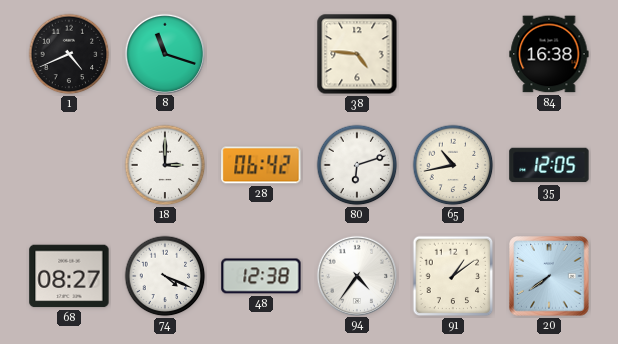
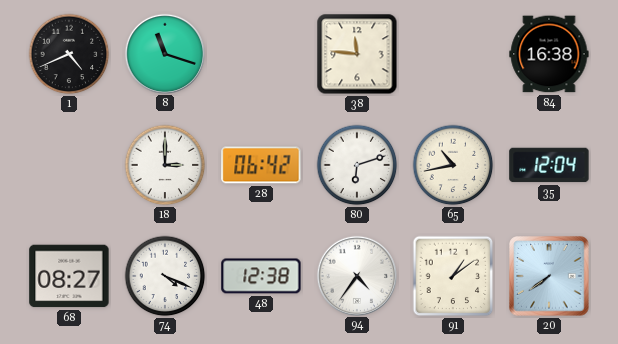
38: 4:46 -> 11:46 (357, 54)
35: 12:05 -> 12:04 (549, 165)
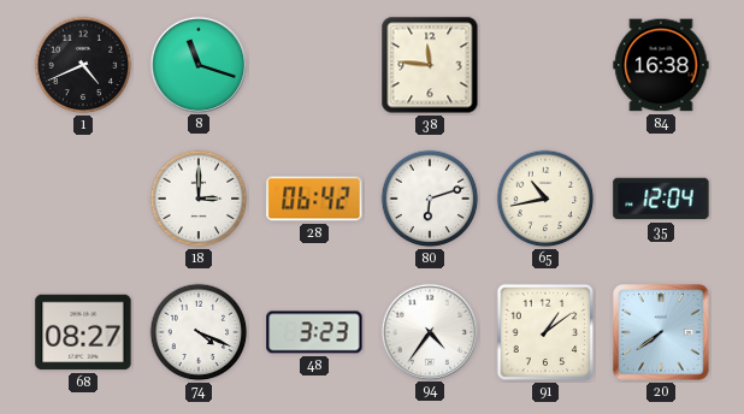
48: 12:38 -> 3:23 (314, 332)
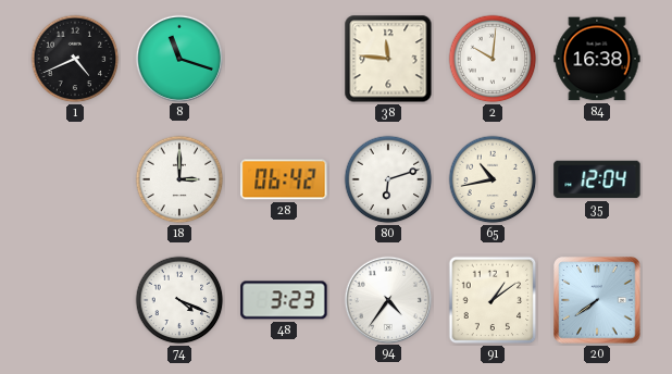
2: none -> 10:01 (493, 59)
68: 08:27 -> none (83, 332)
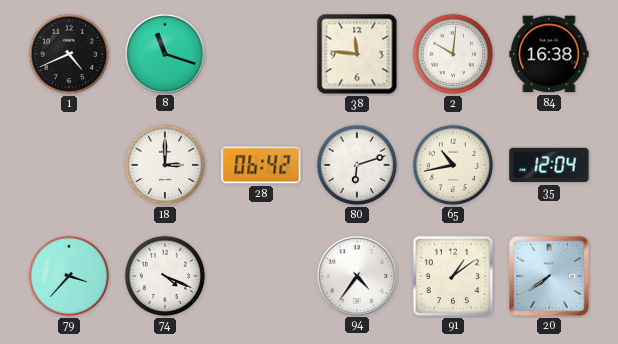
79: none -> 3:37 (69, 276)
48: 3:23 -> none (284, 300)
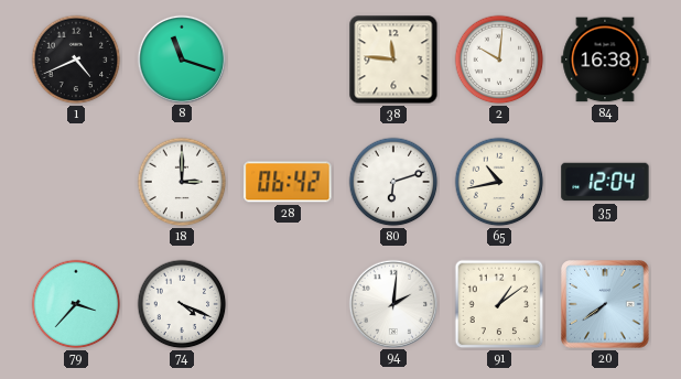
94: 4:36 -> 2:01 (392, 303)
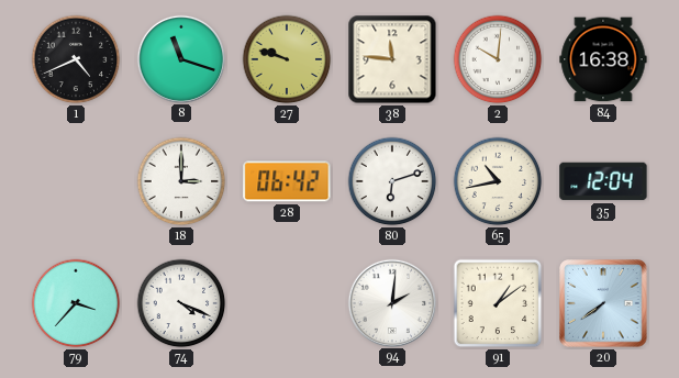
27: none -> 9:48 (287, 59)
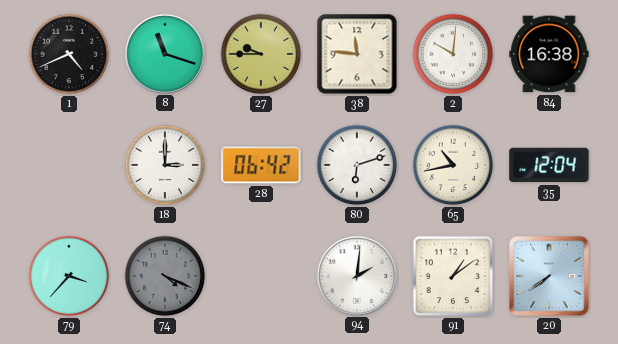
27: 9:48 -> 9:45 (261, 54)
74 dial: white -> grey (165, 276)
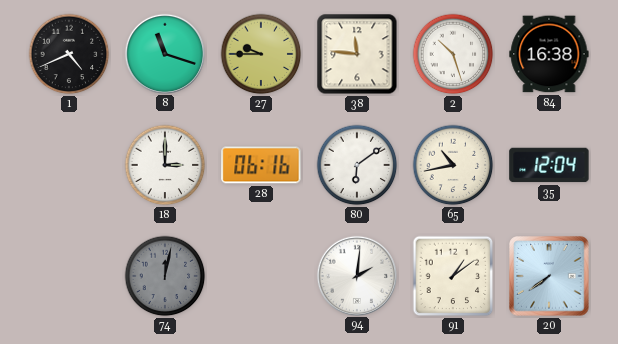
2: 10:01 -> 10:27 (453, 54)
28: 06:42 -> 06:16 (261, 165)
80: 6:12 -> 6:09 (357, 165)
79: 3:37 -> none (69, 276)
74: 4:19 -> 12:02 (165, 276)
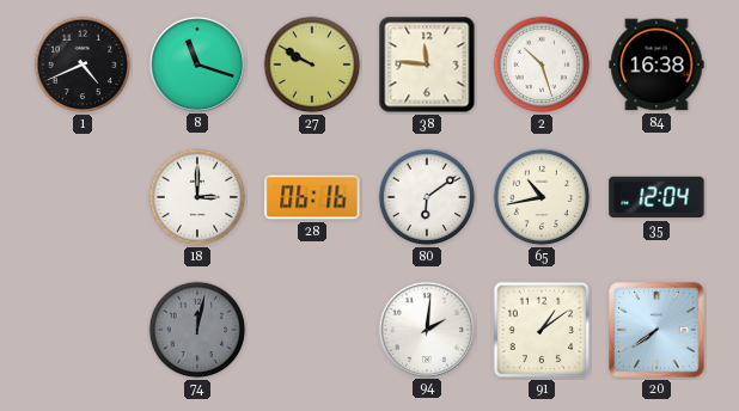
27: 9:45 -> 9:50 (312, 65)
